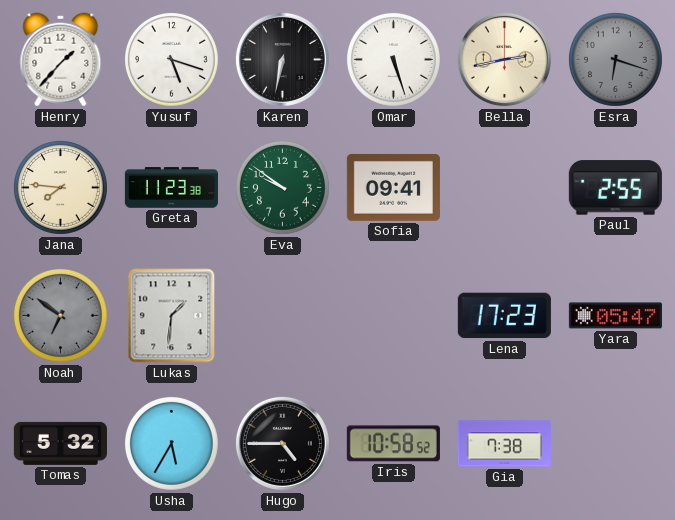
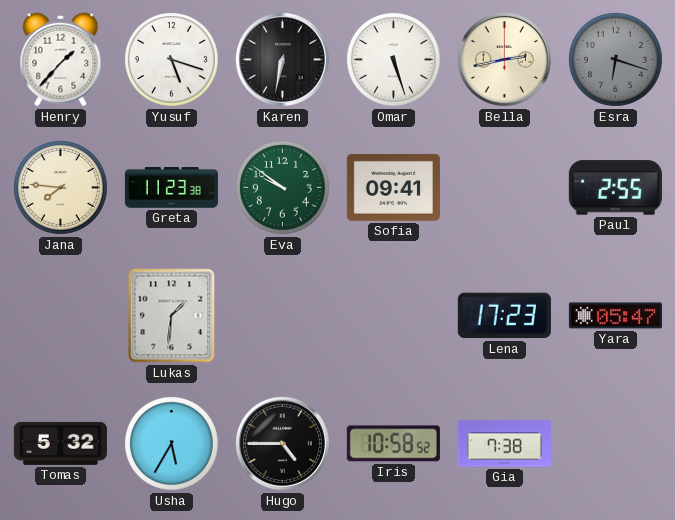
Noah: 6:51 -> none (60, 315)
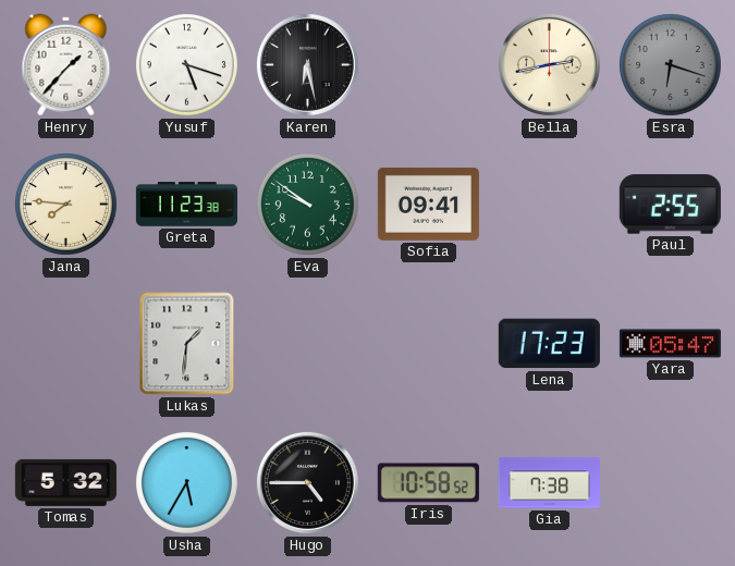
Karen: 6:32 -> 6:28 (307, 64)
Omar: 5:27 -> none (393, 59)
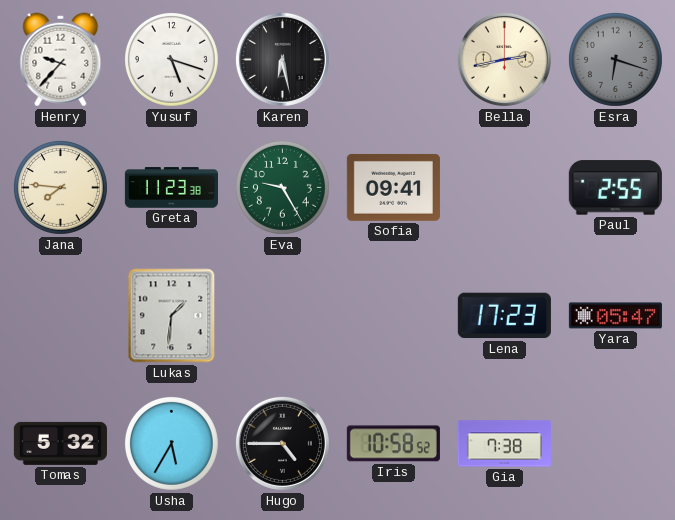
Henry: 1:37 -> 9:37 (61, 60)
Eva: 9:51 -> 9:25 (282, 187)
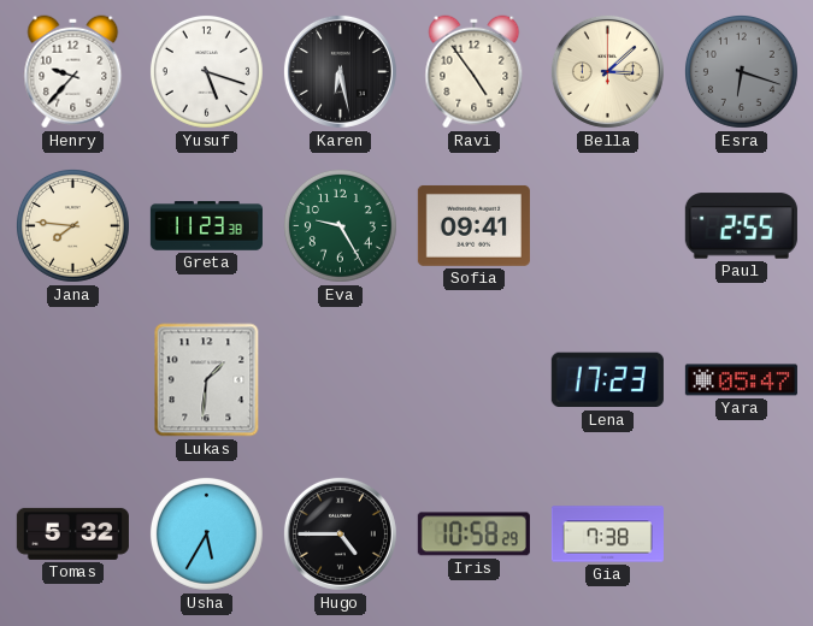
Ravi: none -> 4:54 (475, 72)
Bella: 2:43 -> 3:08 (607, 71)
Iris: 10:58:52 -> 10:58:29 (473, 535)
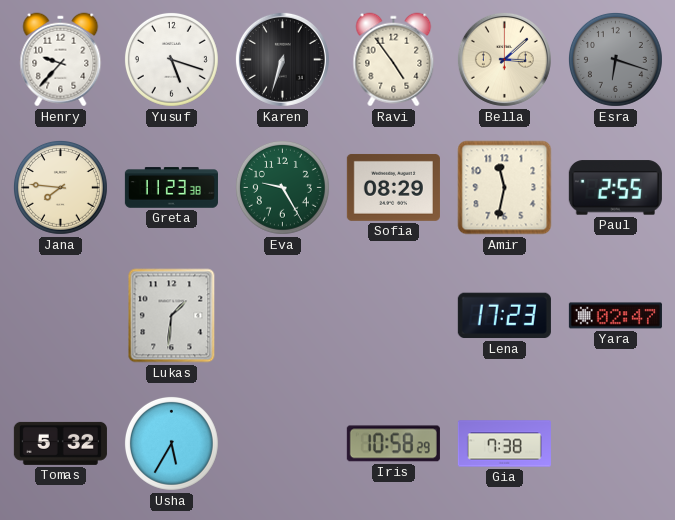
Karen: 6:28 -> 6:33 (282, 59)
Sofia: 09:41 -> 08:29 (393, 187)
Amir: none -> 11:32 (505, 188)
Yara: 05:47 -> 02:47 (615, 316)
Hugo: 4:45 -> none (340, 533)
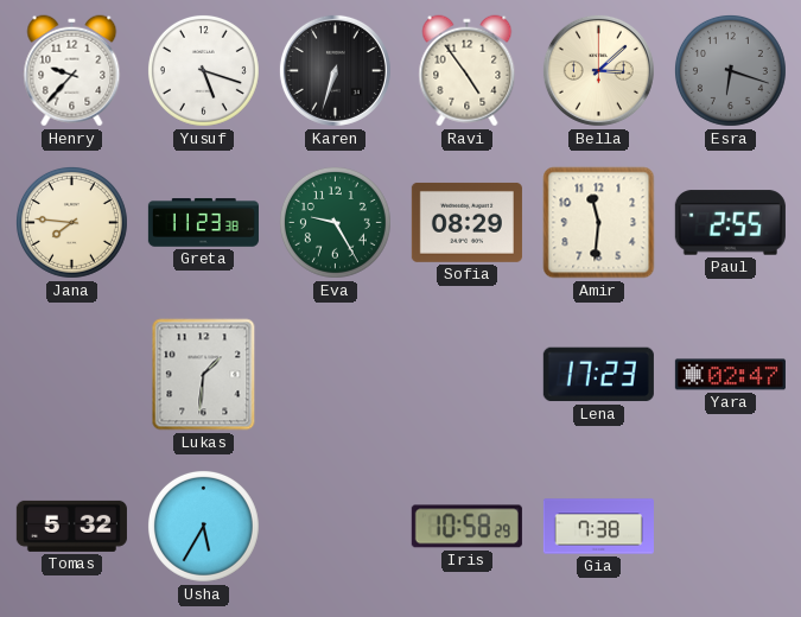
Amir: 11:32 -> 11:31 (599, 223)
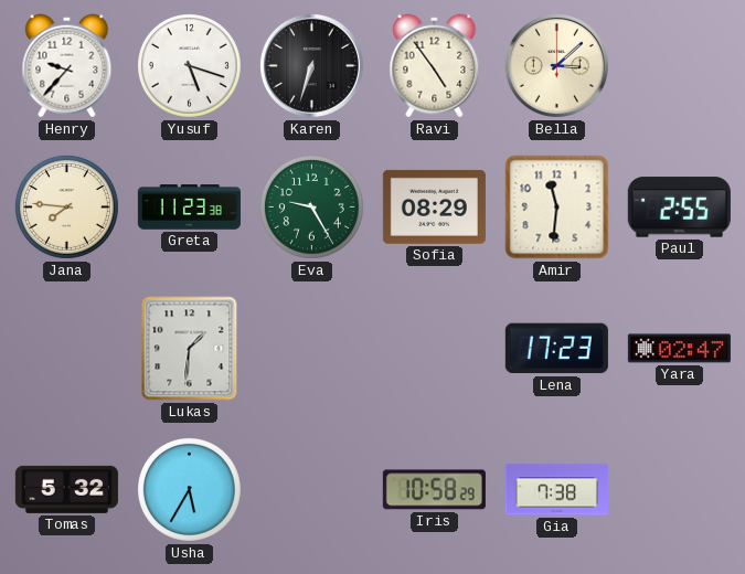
Esra: 6:18 -> none (730, 70)
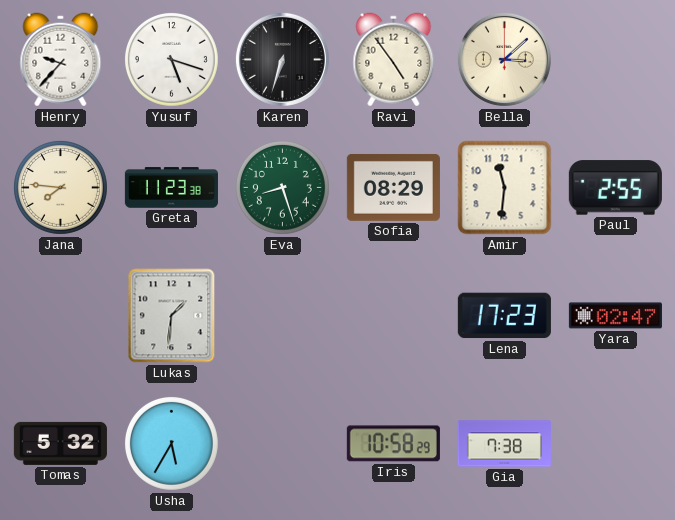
Eva: 9:25 -> 8:27 (282, 187)
